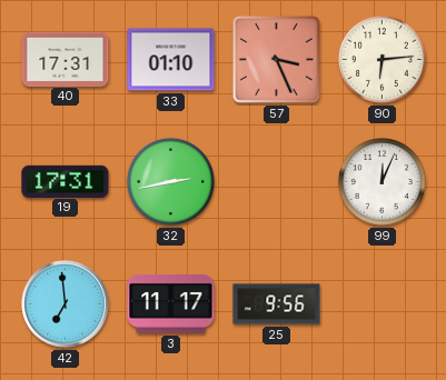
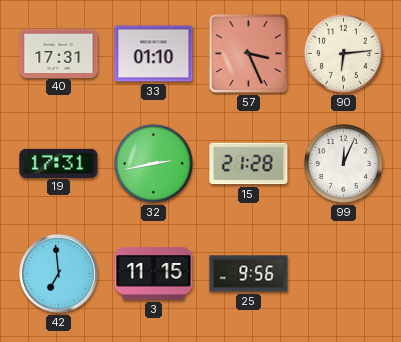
15: none -> 21:28 (249, 164)
3: 11:17 -> 11:15 (154, 273)
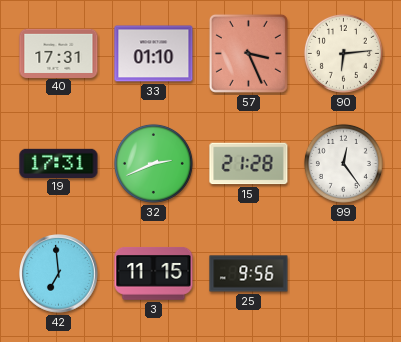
32: 2:43 -> 2:41 (153, 163)
99: 12:04 -> 12:24 (343, 163)
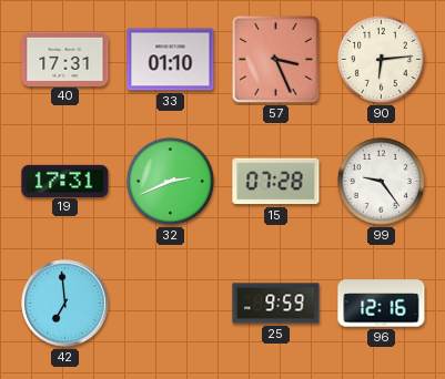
15: 21:28 -> 07:28 (276, 182)
99: 12:24 -> 9:24 (381, 181)
3: 11:15 -> none (154, 273)
25: 9:56 -> 9:59 (276, 304)
96: none -> 12:16 (382, 304)
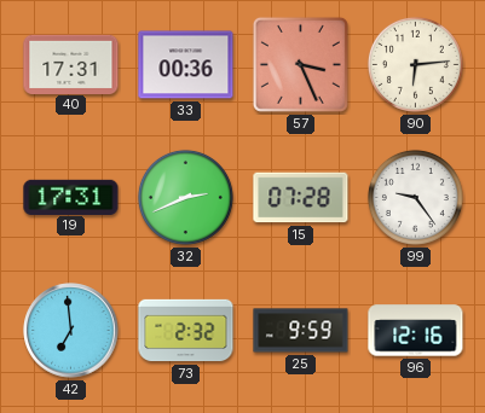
33: 01:10 -> 00:36 (186, 65)
73: none -> 2:32 (186, 331)
